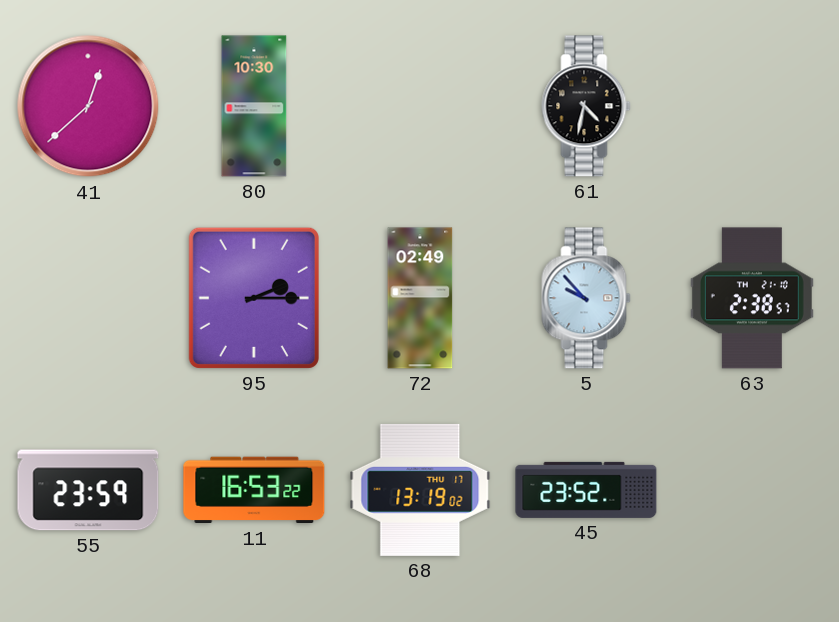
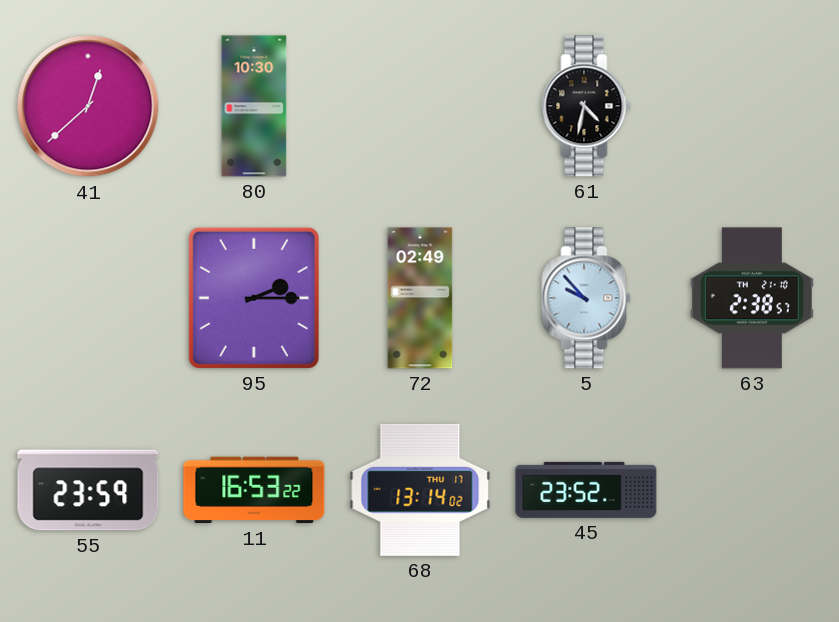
68: 13:19 -> 13:14 (420, 490)
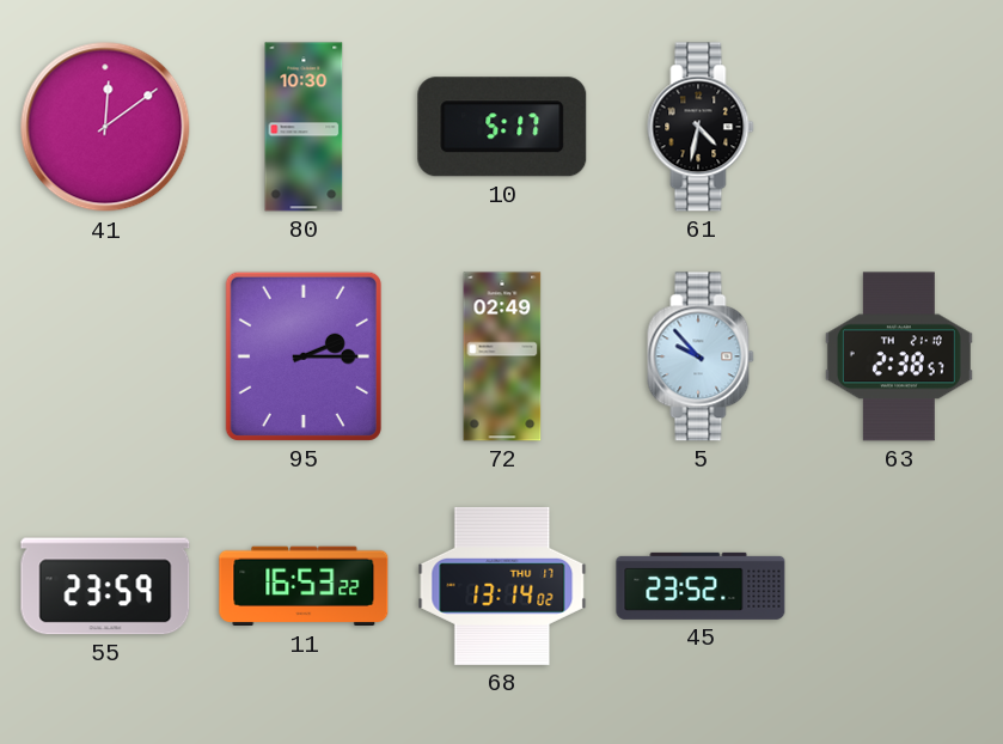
41: 12:38 -> 12:09 (105, 127)
10: none -> 5:17 (502, 127)
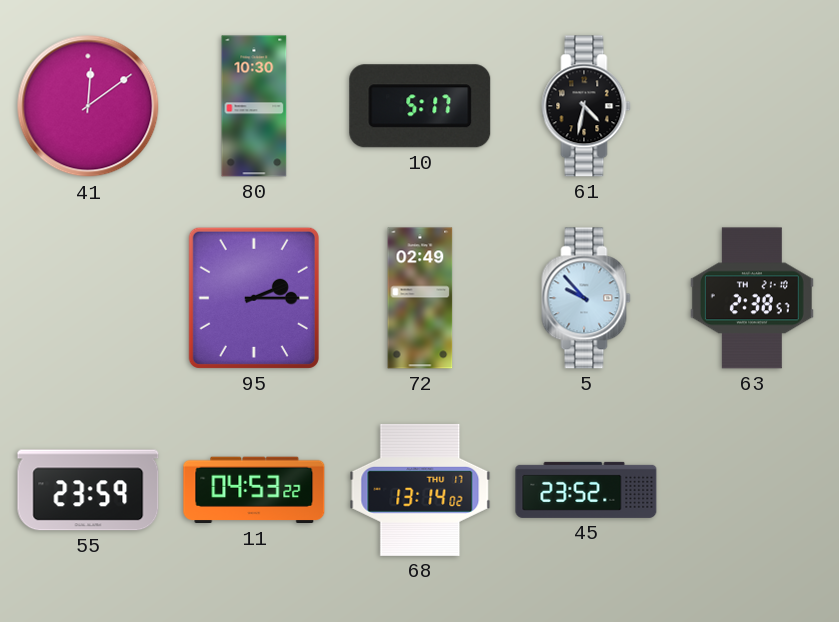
11: 16:53 -> 04:53 (254, 490)
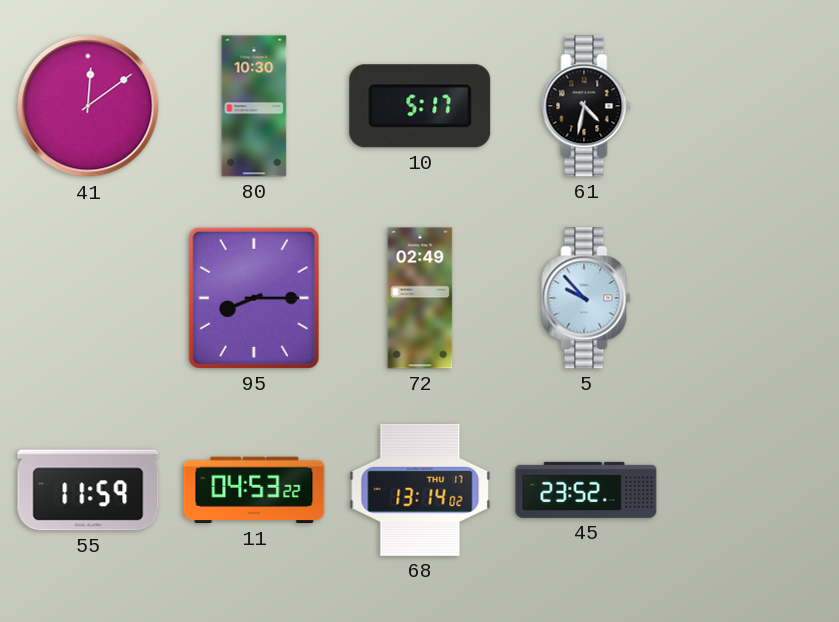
95: 2:15 -> 8:15 (254, 298)
63: 2:38 -> none (752, 298)
55: 23:59 -> 11:59 (88, 490)
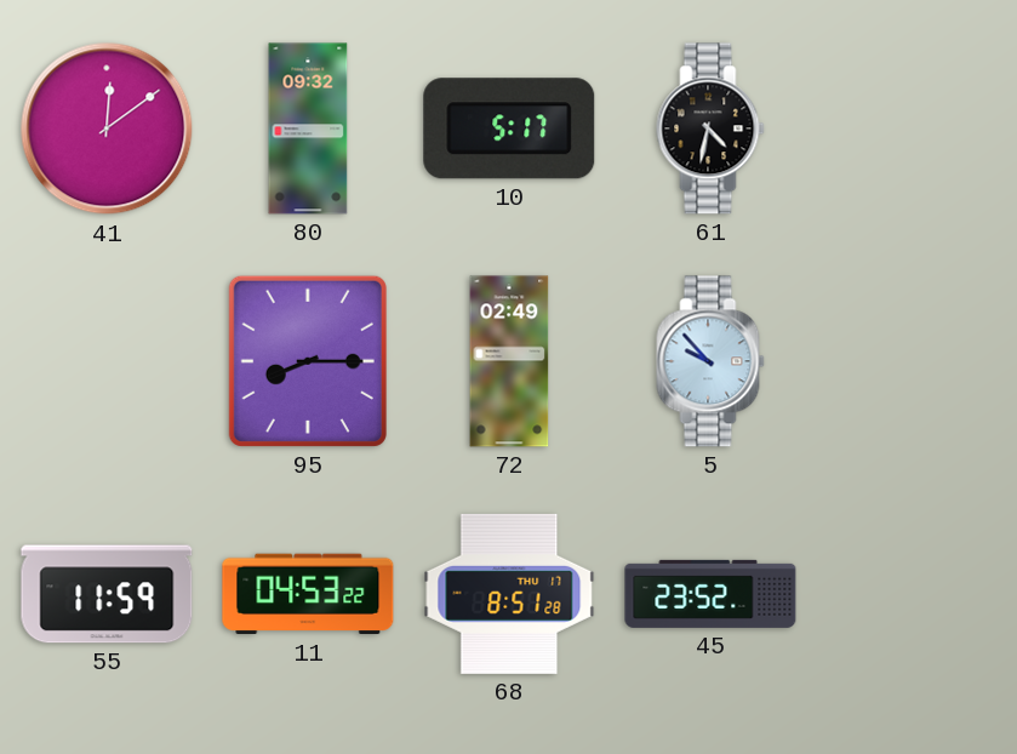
80: 10:30 -> 09:32 (308, 128)
68: 13:14 -> 8:51 (509, 594)
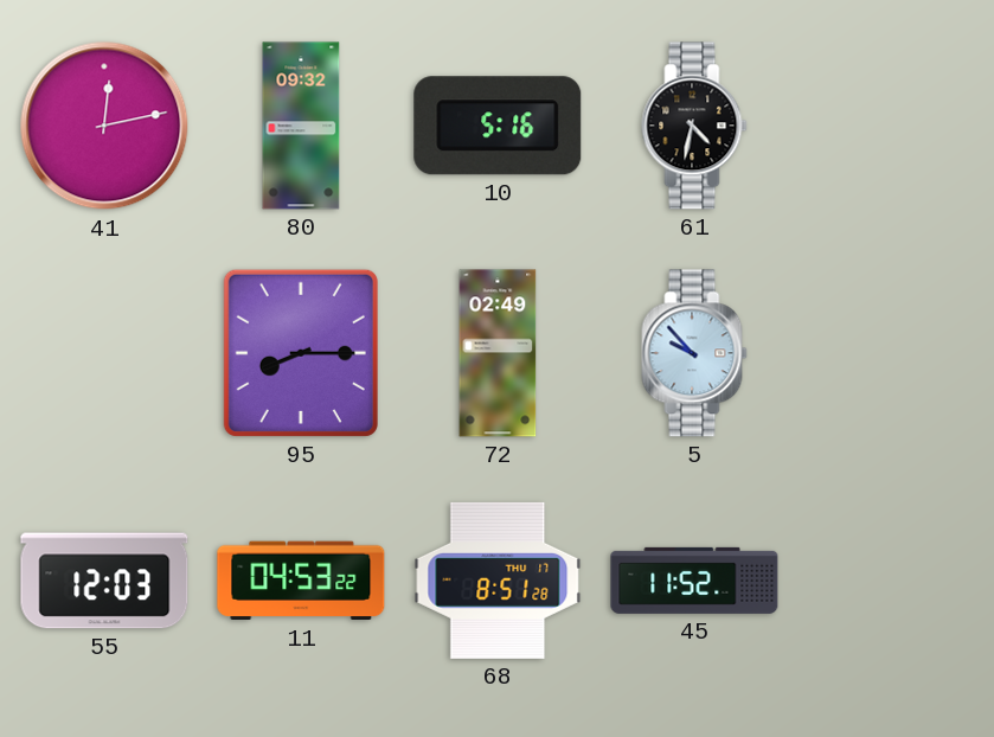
41: 12:09 -> 12:13 (104, 126)
10: 5:17 -> 5:16 (498, 126)
55: 11:59 -> 12:03 (104, 581)
45: 23:52 -> 11:52 (694, 581)
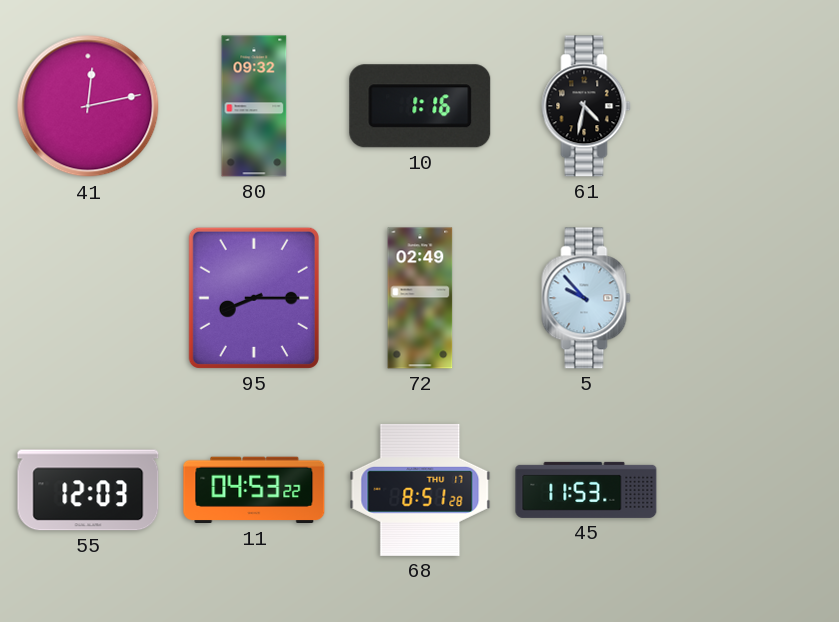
10: 5:16 -> 1:16 (420, 106)
45: 11:52 -> 11:53 (586, 490)
